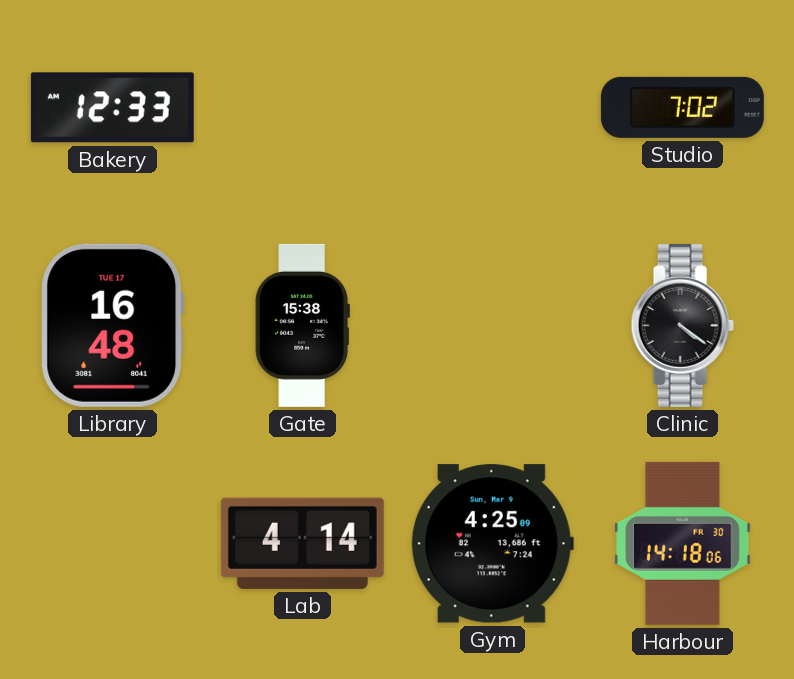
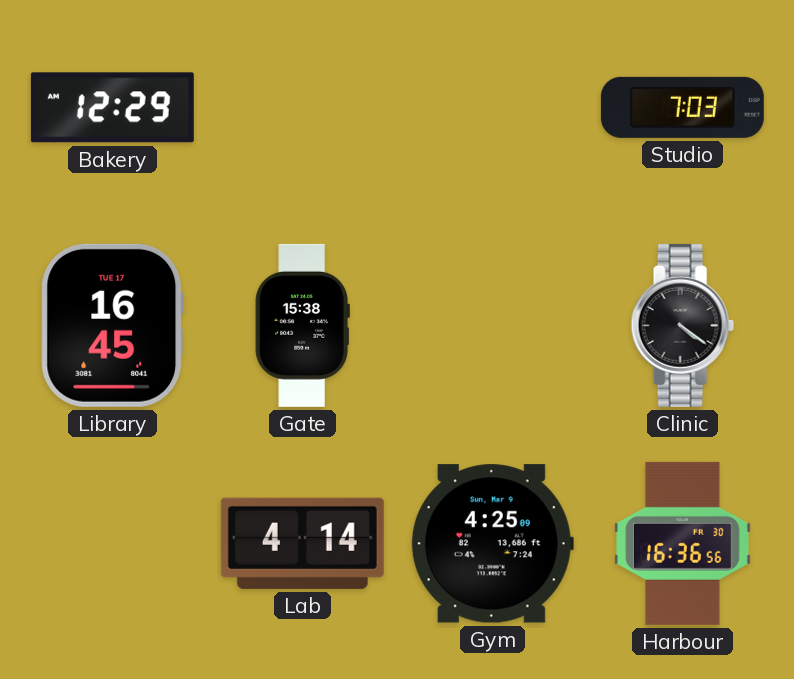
Bakery: 12:33 -> 12:29 (112, 108)
Studio: 7:02 -> 7:03 (682, 107)
Library: 16:48 -> 16:45 (113, 325)
Harbour: 14:18 -> 16:36 (683, 543)
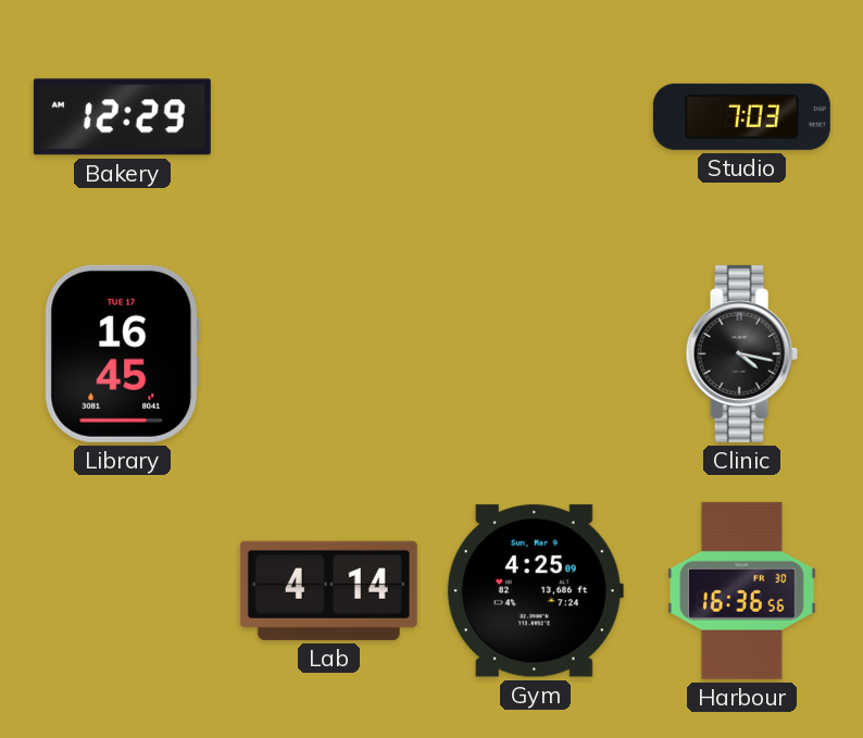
Gate: 15:38 -> none (302, 325)
Clinic: 4:21 -> 4:17 (741, 353)
